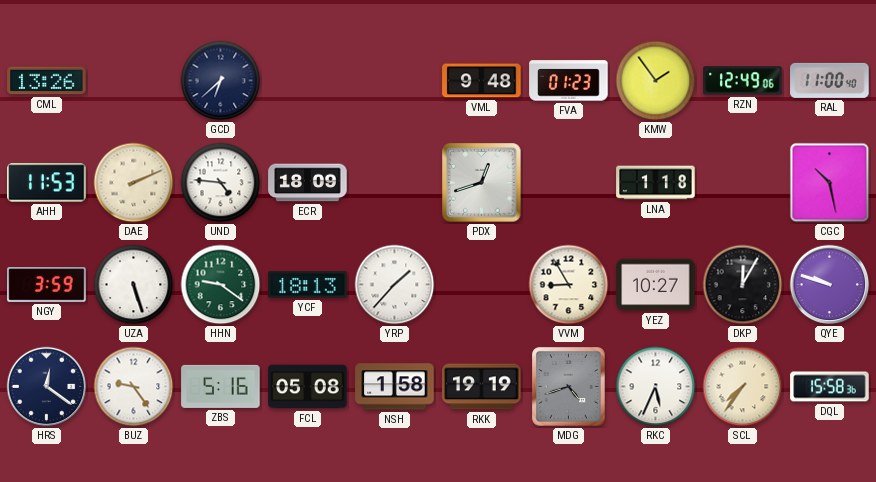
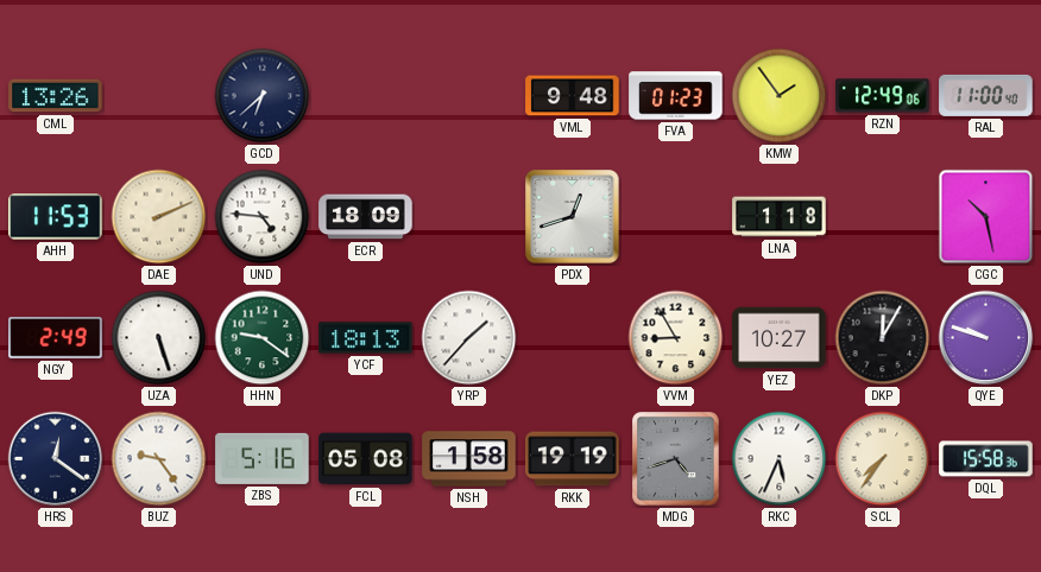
NGY: 3:59 -> 2:49 (56, 338)
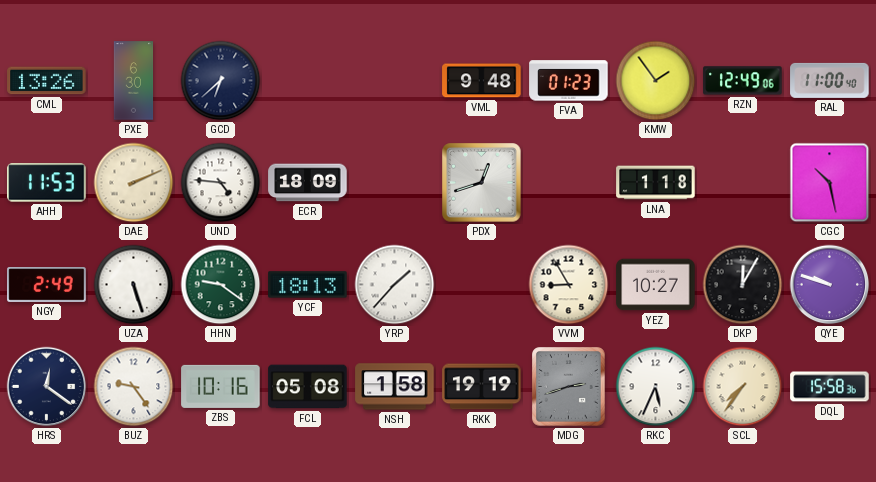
PXE: none -> 6:30 (134, 81)
ZBS: 5:16 -> 10:16 (221, 386)
MDG: 4:42 -> 2:42 (569, 387)
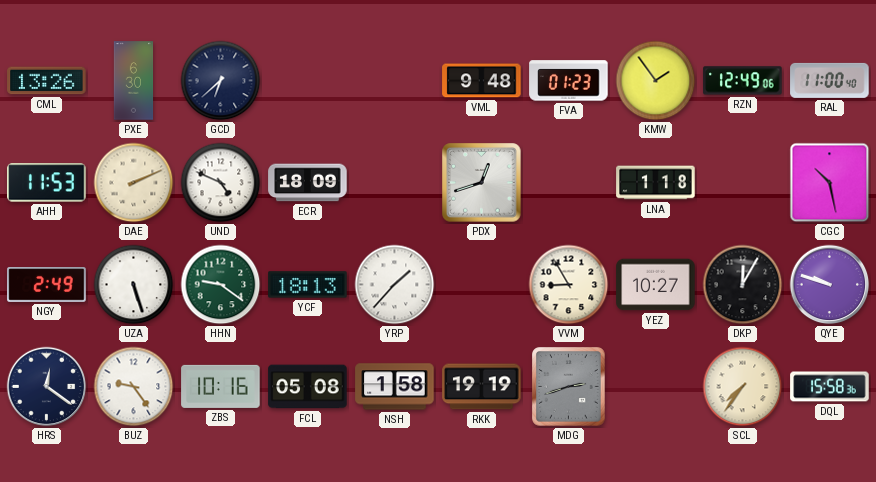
UND: 4:46 -> 4:49 (221, 183)
RKC: 5:34 -> none (656, 387)
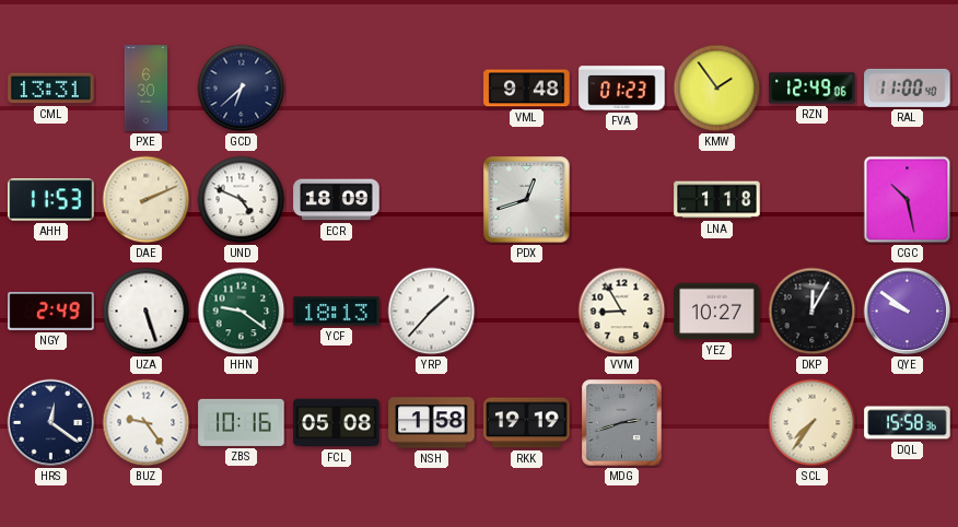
CML: 13:26 -> 13:31 (51, 89)
QYE: 9:48 -> 9:51 (908, 312)
